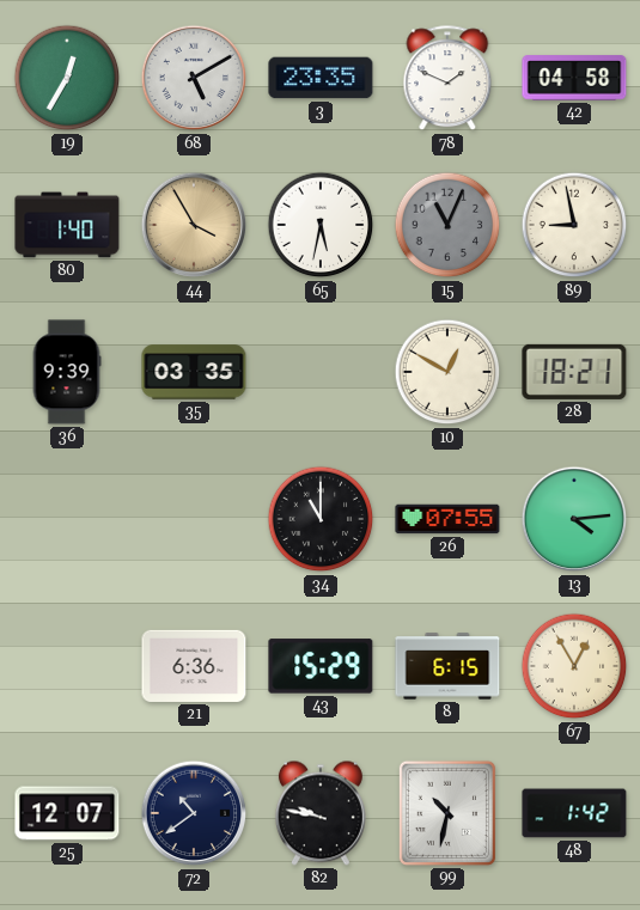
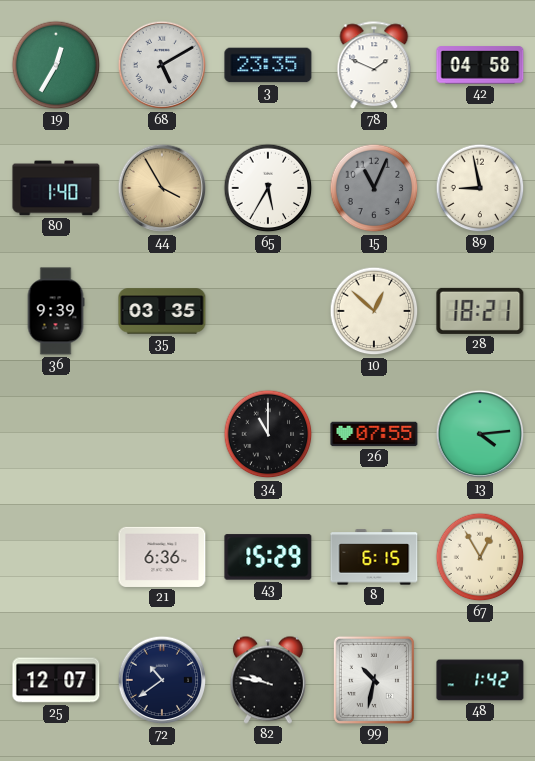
65: 5:32 -> 5:35 (268, 188)
10: 12:50 -> 12:52 (374, 311)
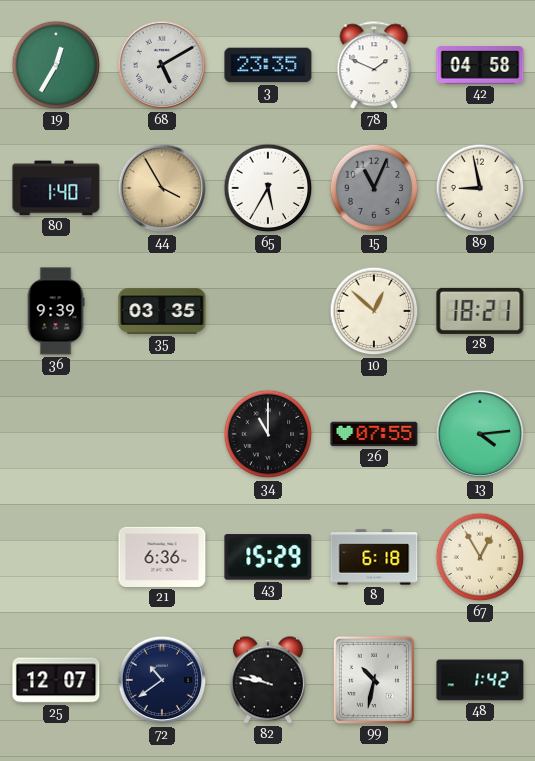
8: 6:15 -> 6:18 (374, 557)
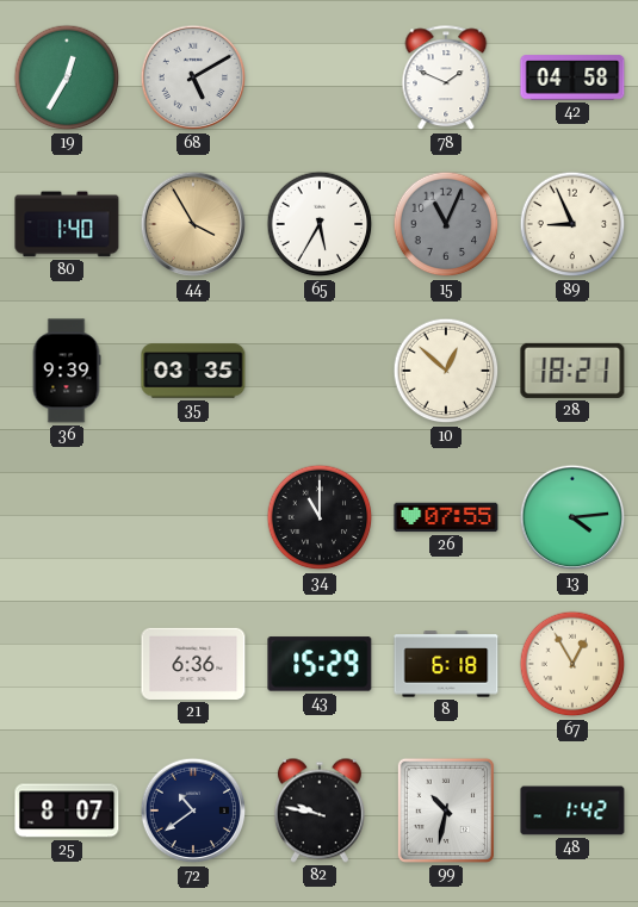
3: 23:35 -> none (268, 65)
89: 8:58 -> 8:56 (572, 224)
25: 12:07 -> 8:07 (67, 810)
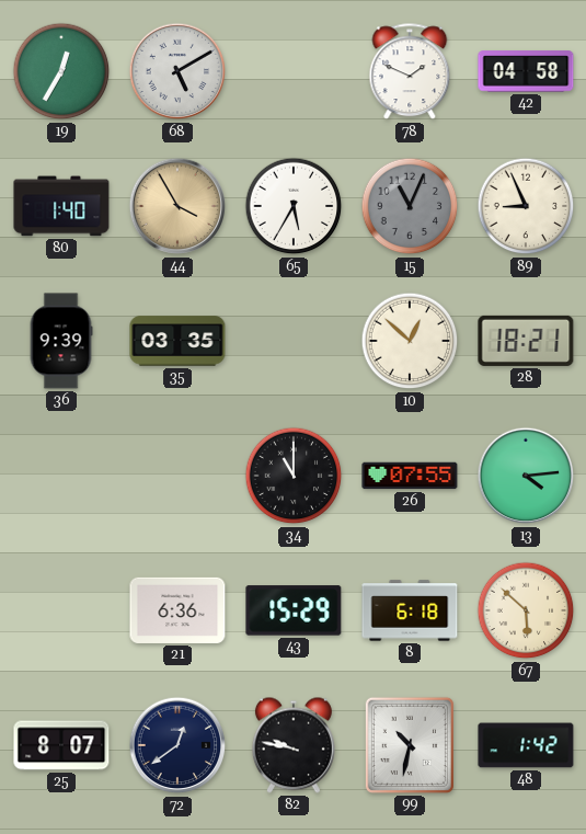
67: 12:55 -> 5:52 (526, 610)
72: 10:39 -> 12:39 (177, 745)
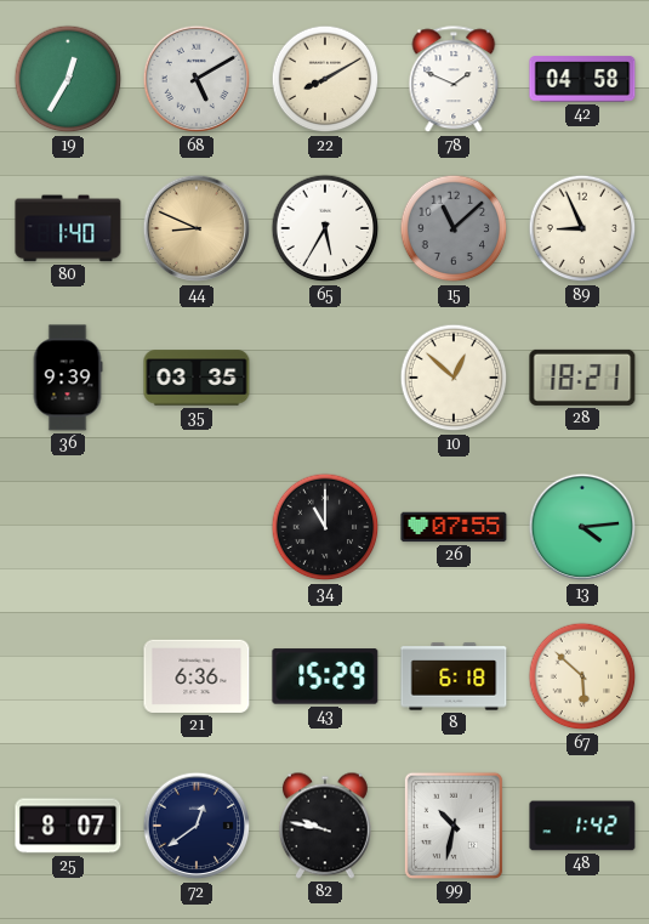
22: none -> 8:10 (325, 79)
44: 3:55 -> 8:49 (197, 228)
15: 11:04 -> 11:08 (454, 228)
